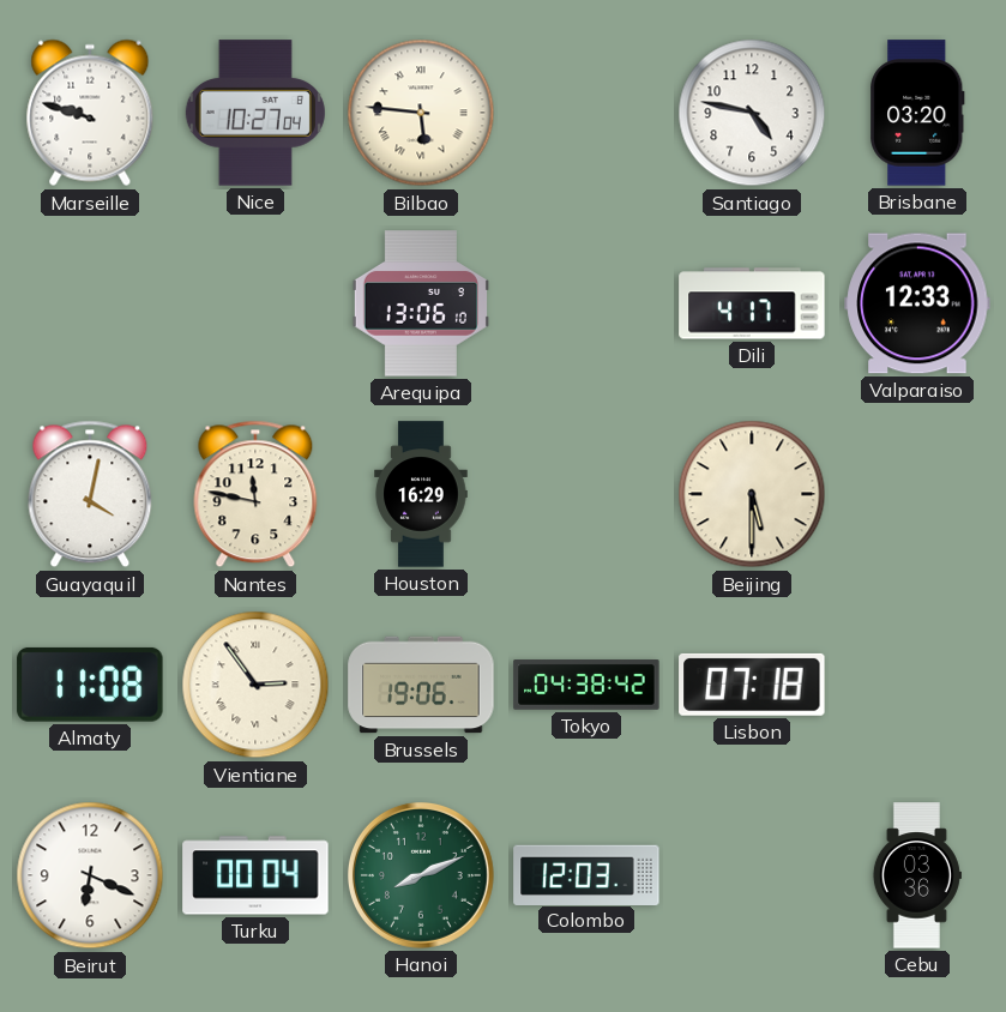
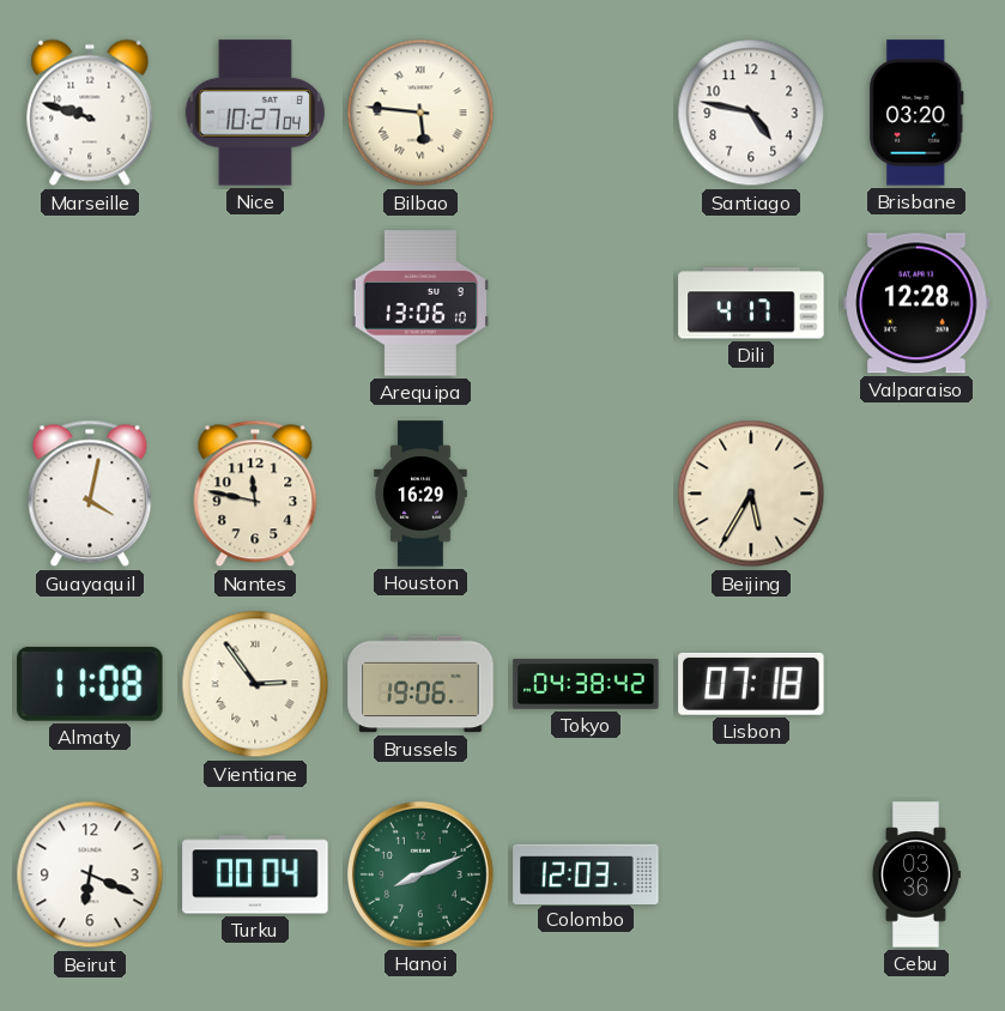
Valparaiso: 12:33 -> 12:28 (916, 303)
Beijing: 5:30 -> 5:35 (751, 494)
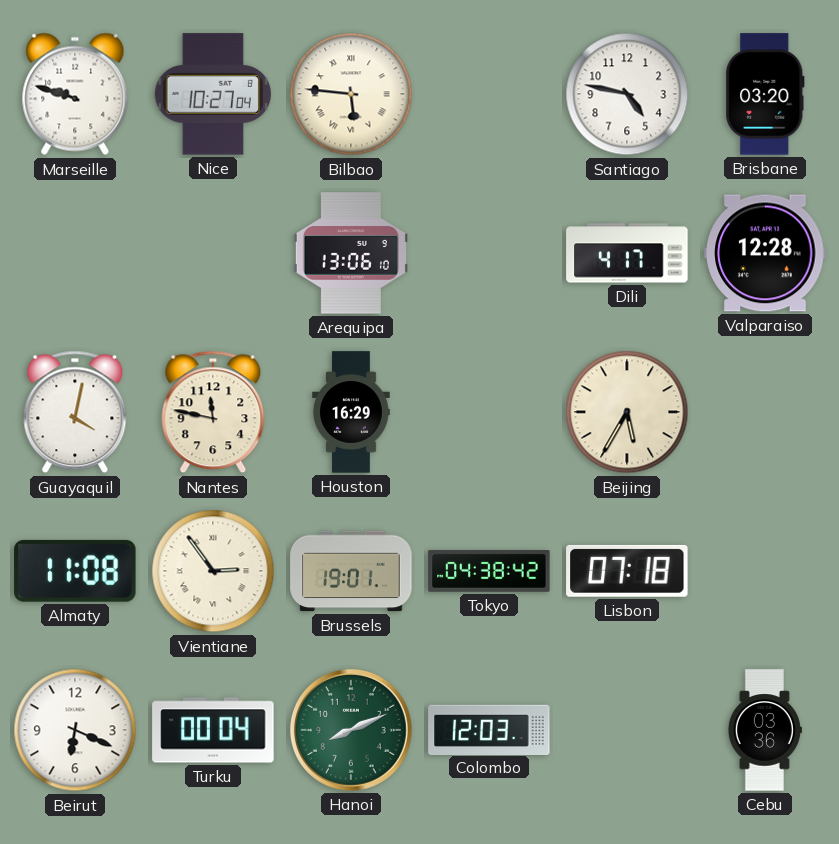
Brussels: 19:06 -> 19:01 (351, 571)
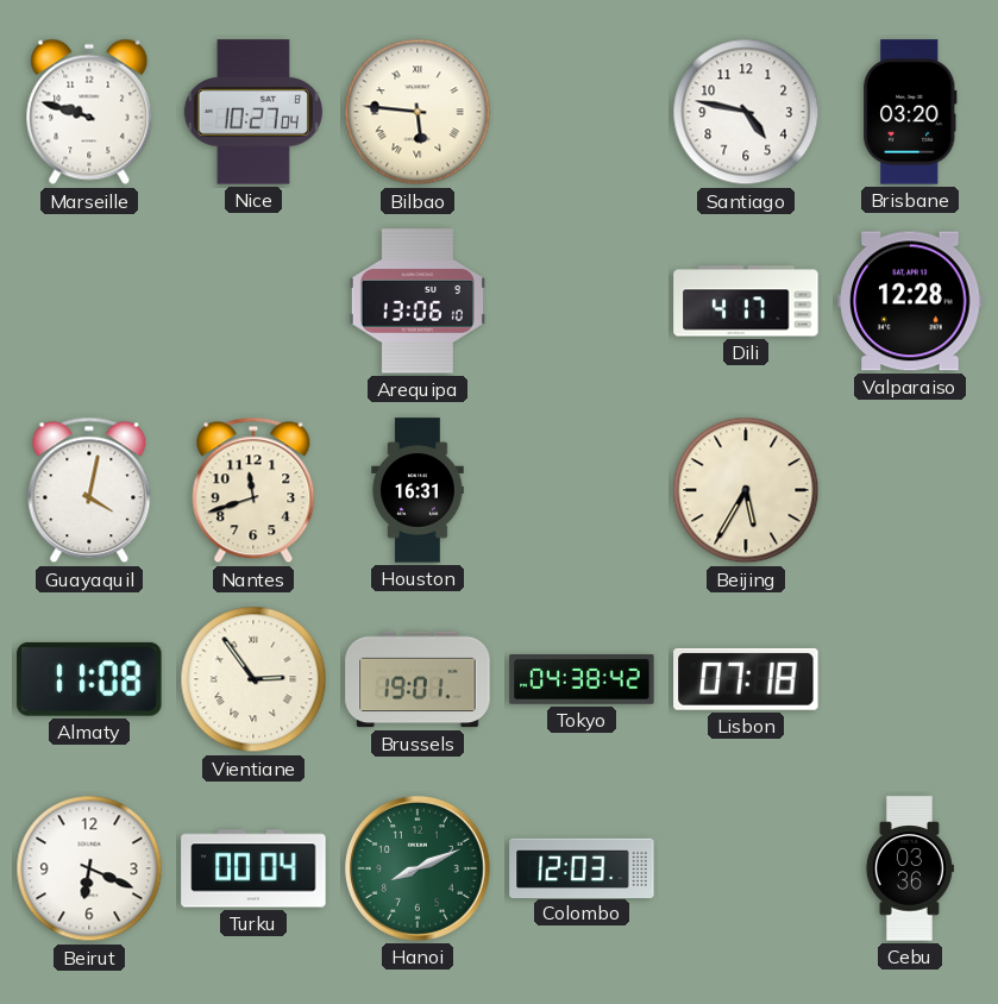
Nantes: 11:47 -> 11:42 (253, 490)
Houston: 16:29 -> 16:31 (418, 490)
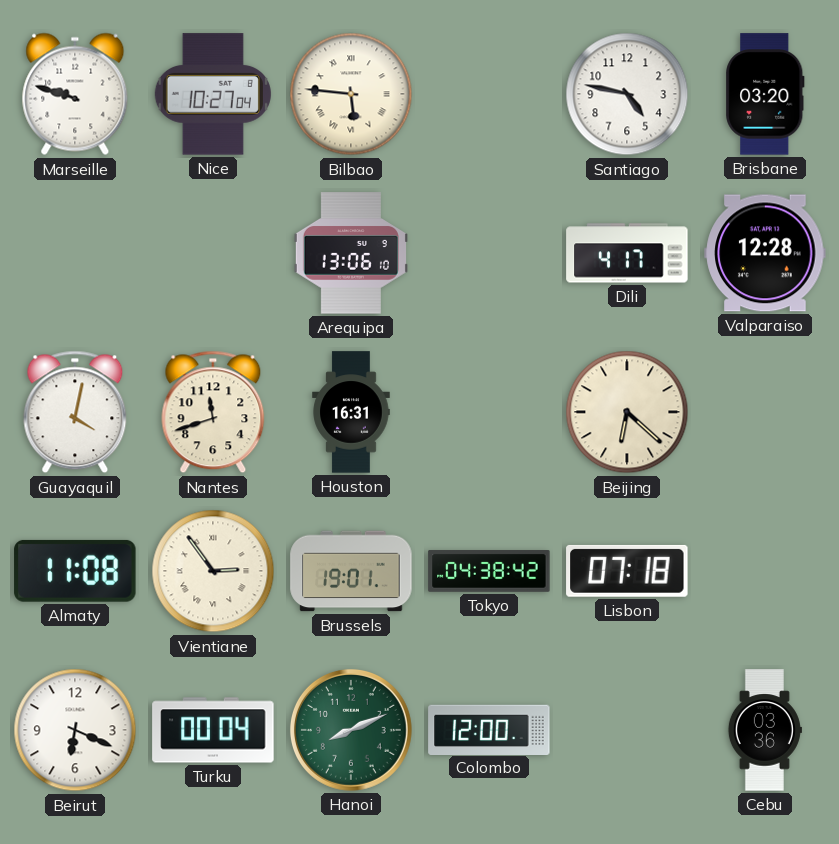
Beijing: 5:35 -> 6:22 (627, 412)
Colombo: 12:03 -> 12:00 (489, 729)
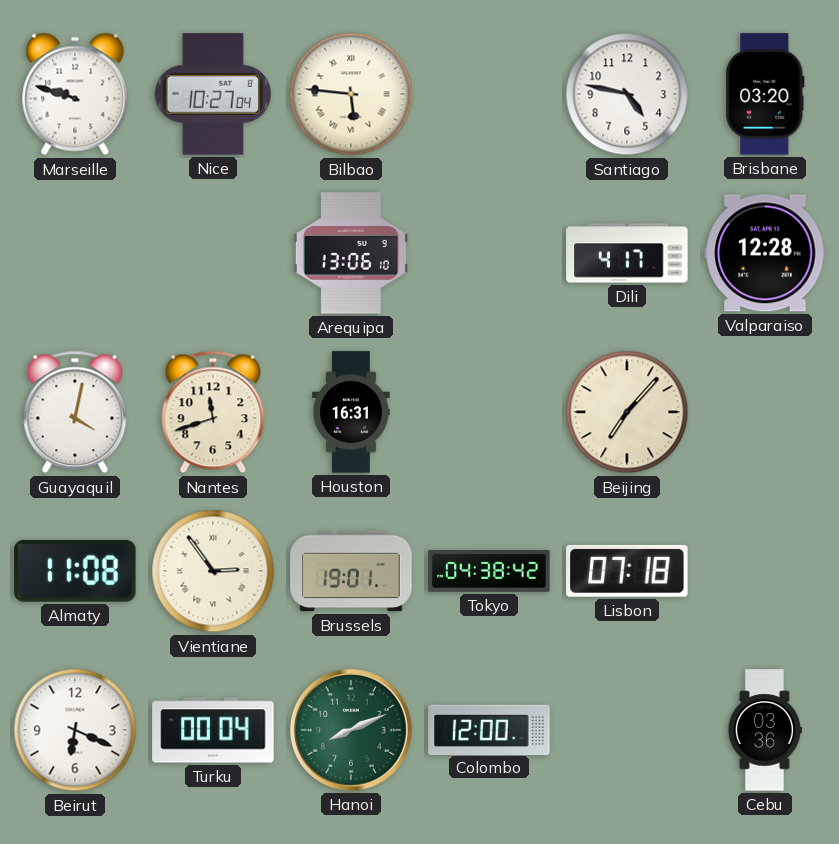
Beijing: 6:22 -> 7:07 (627, 412)
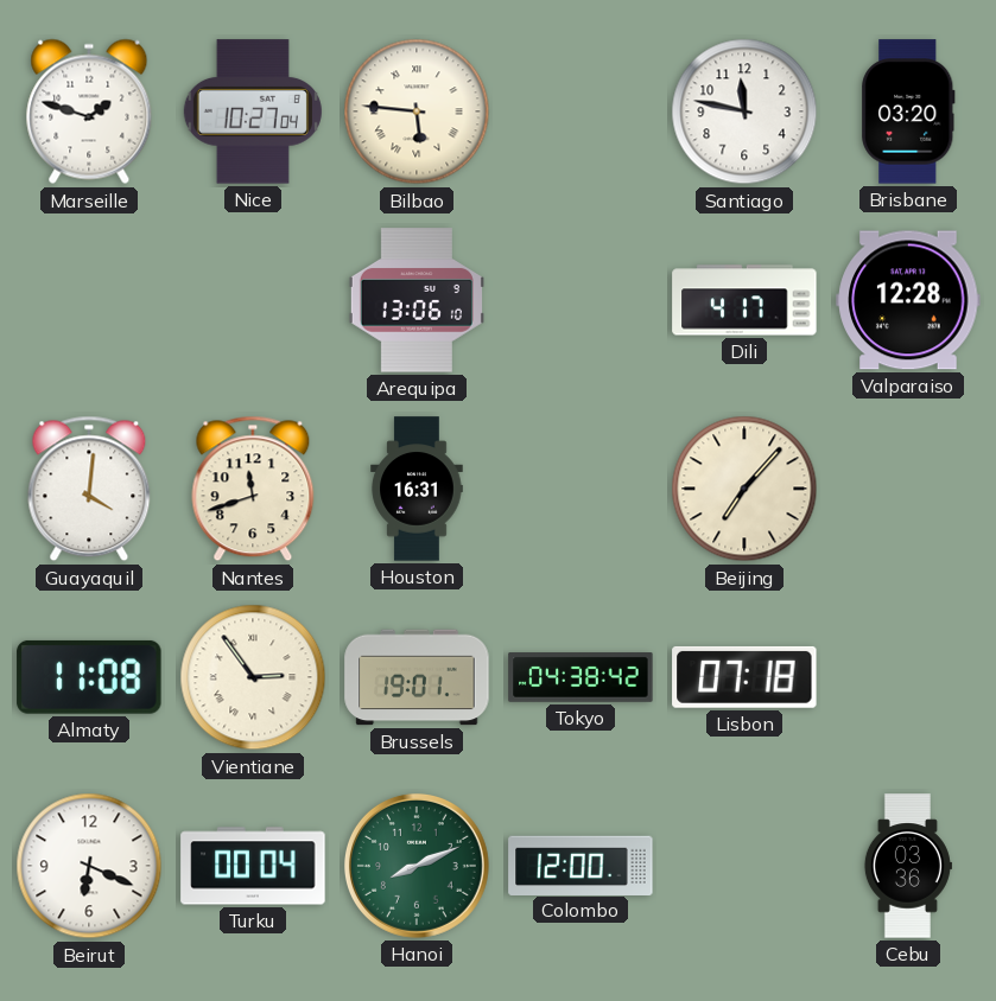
Marseille: 9:48 -> 1:48 (89, 111)
Santiago: 4:47 -> 11:47 (744, 111)
Guayaquil: 4:02 -> 4:01 (89, 489)
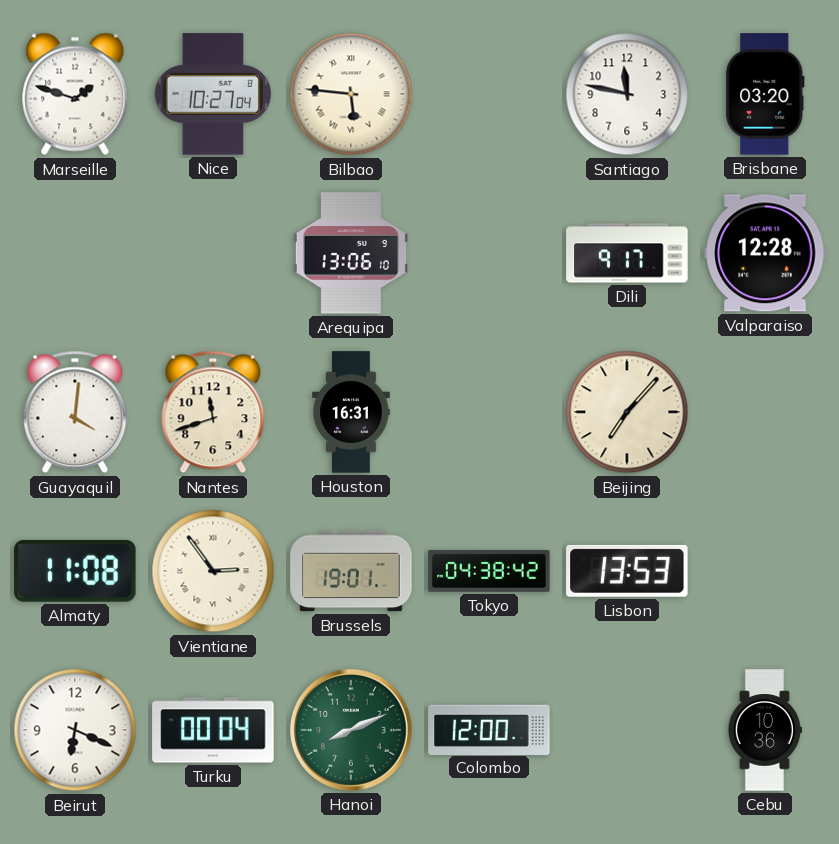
Dili: 4:17 -> 9:17 (627, 253)
Lisbon: 07:18 -> 13:53 (627, 571)
Cebu: 03:36 -> 10:36 (764, 730)
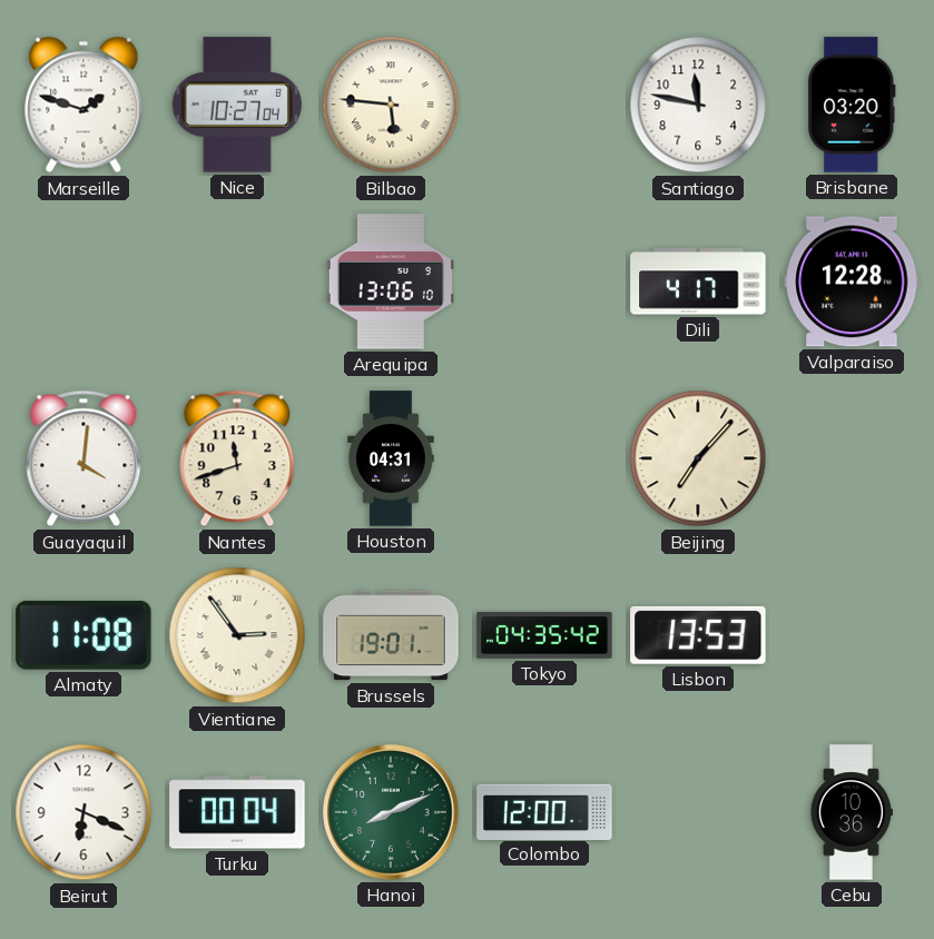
Dili: 9:17 -> 4:17 (698, 281)
Houston: 16:31 -> 04:31 (391, 458)
Tokyo: 04:38 -> 04:35 (544, 636)
